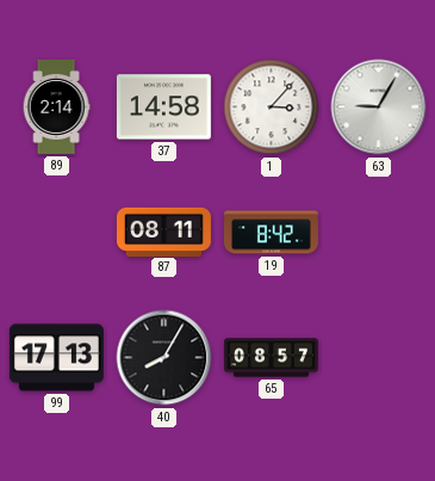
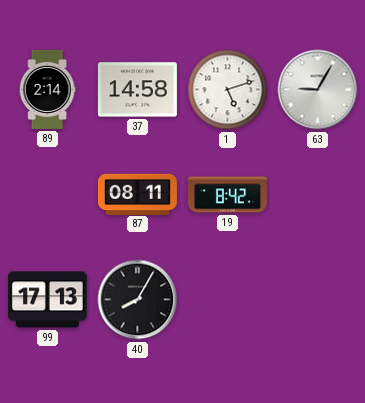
1: 3:07 -> 5:12 (228, 90)
65: 08:57 -> none (271, 358)
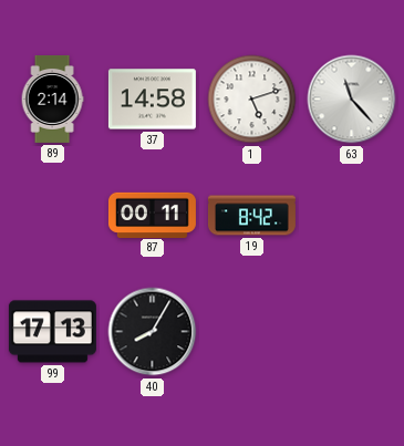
63: 9:05 -> 11:23 (352, 100)
87: 08:11 -> 00:11 (152, 215)
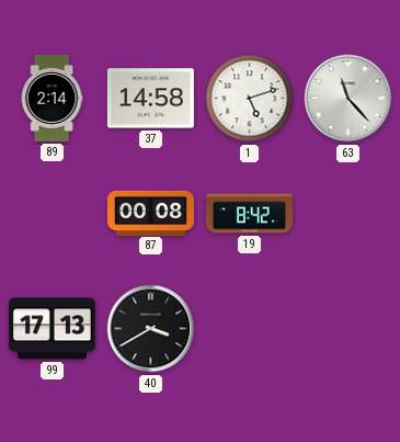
87: 00:11 -> 00:08 (150, 213)
40: 8:05 -> 3:40 (151, 329)
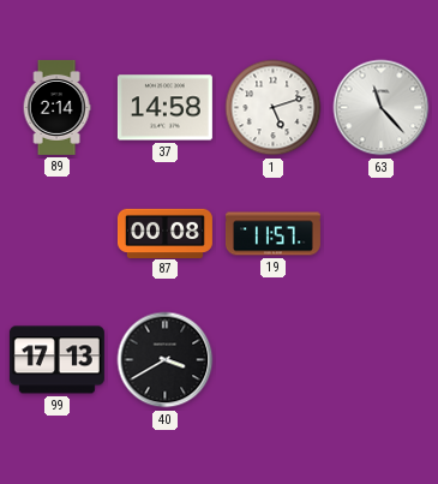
19: 8:42 -> 11:57 (272, 234)
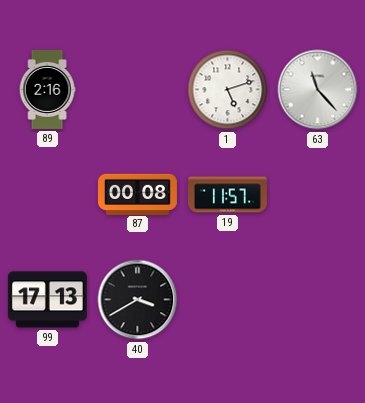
89: 2:14 -> 2:16 (47, 89)
37: 14:58 -> none (164, 108)
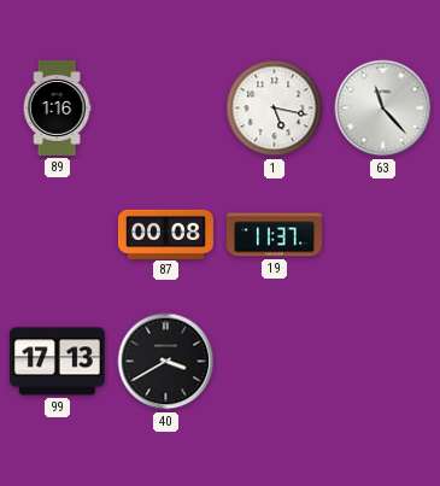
89: 2:16 -> 1:16 (57, 107)
1: 5:12 -> 5:17 (275, 109)
19: 11:57 -> 11:37 (274, 235)
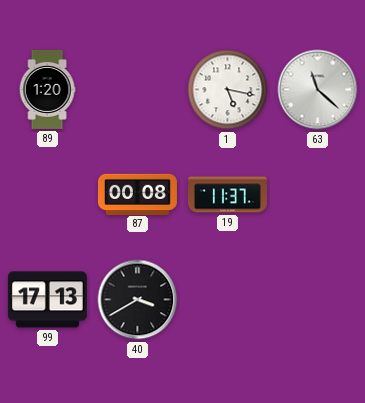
89: 1:16 -> 1:20 (47, 89)
63: 11:23 -> 11:22 (318, 90)
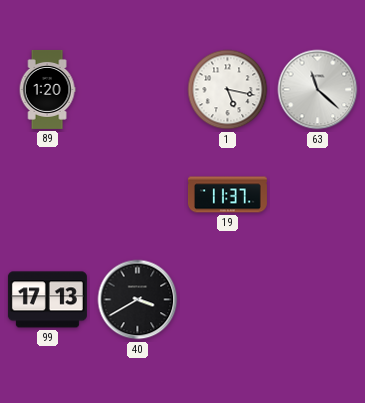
87: 00:08 -> none (137, 194)
